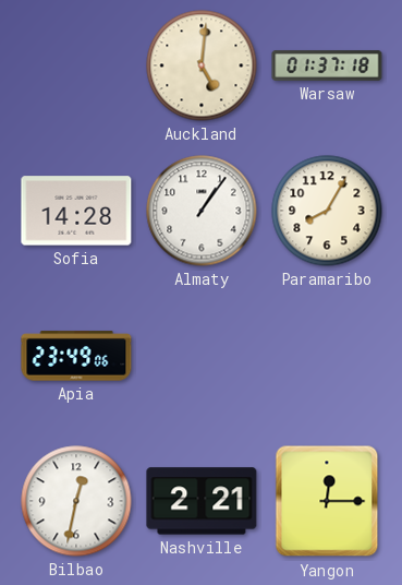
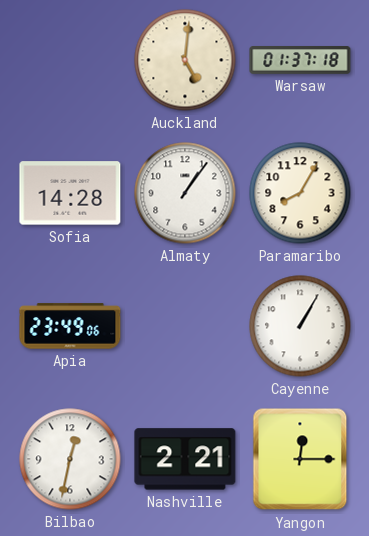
Cayenne: none -> 1:05 (300, 326)
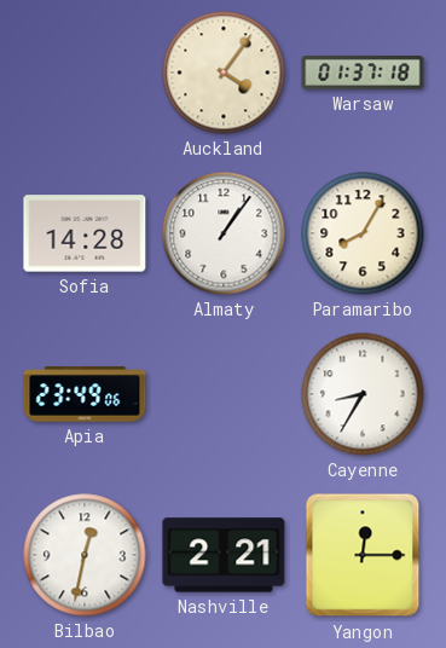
Auckland: 5:01 -> 4:06 (224, 73)
Cayenne: 1:05 -> 8:35 (363, 394)
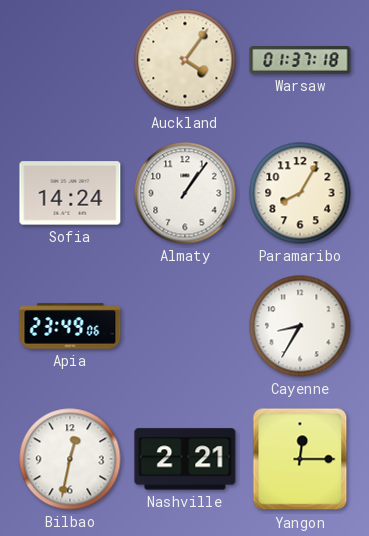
Sofia: 14:28 -> 14:24 (70, 193)
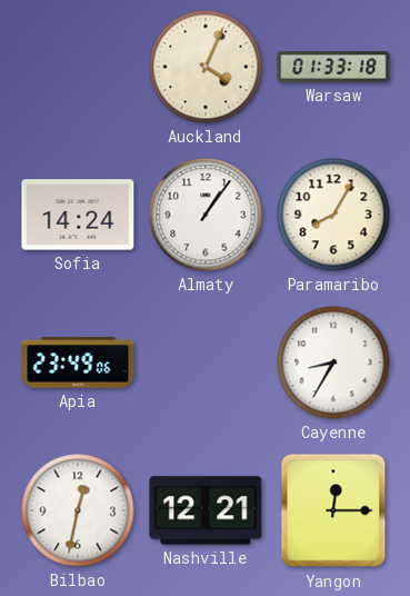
Auckland: 4:06 -> 4:04 (206, 67)
Warsaw: 01:37 -> 01:33 (333, 67)
Nashville: 2:21 -> 12:21 (206, 510)
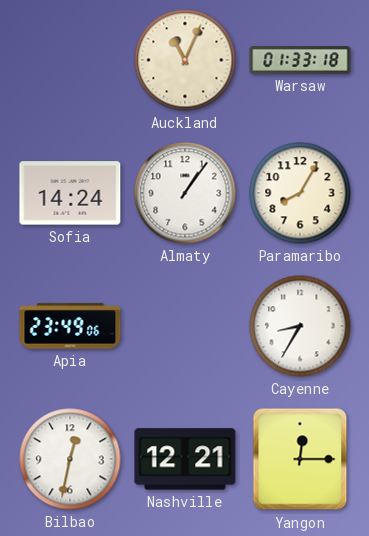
Auckland: 4:04 -> 11:04 (185, 60)
